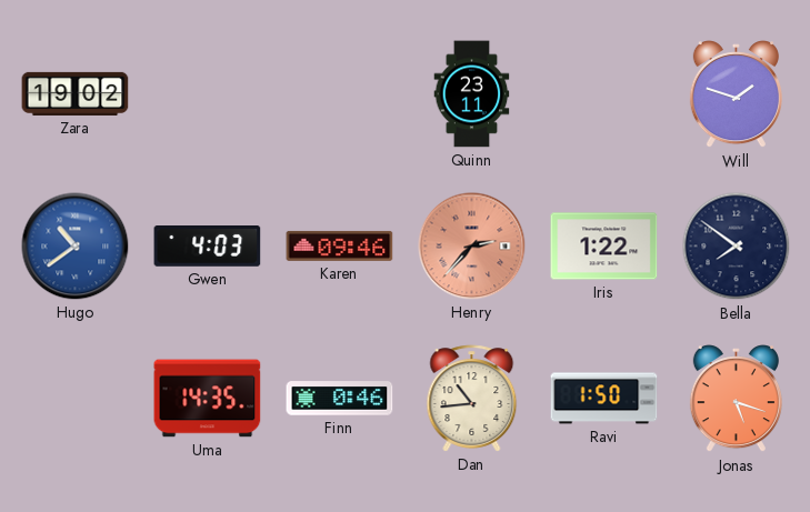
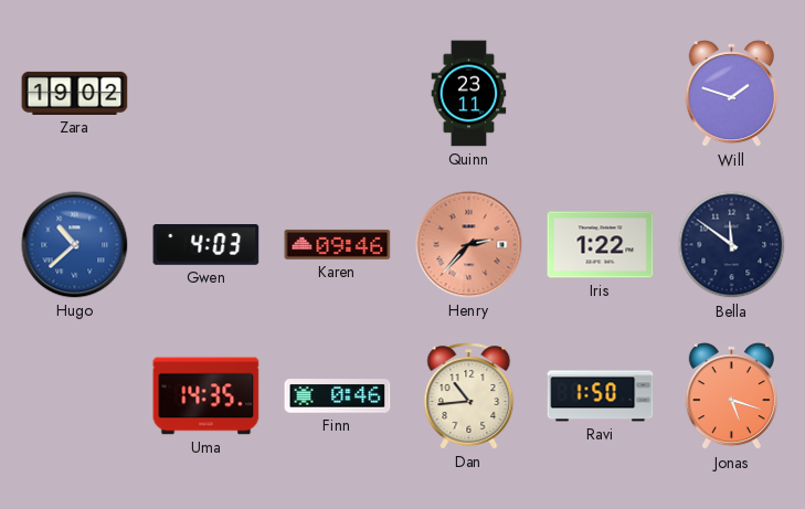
Hugo: 10:39 -> 10:38 (75, 245)
Bella: 7:51 -> 11:51 (732, 245)
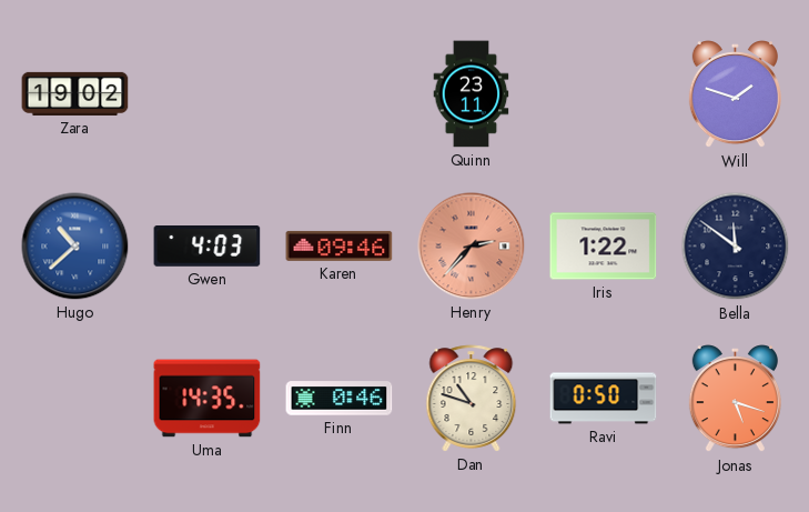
Dan: 10:44 -> 10:48 (472, 399)
Ravi: 1:50 -> 0:50 (604, 399)
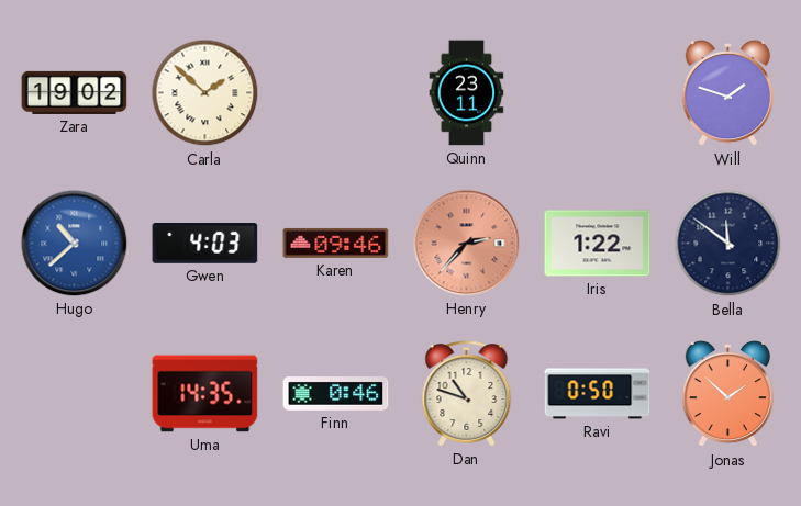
Carla: none -> 1:52 (205, 93)
Jonas: 5:18 -> 1:52 (727, 394)
